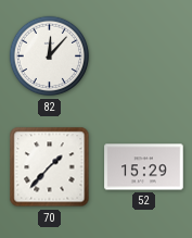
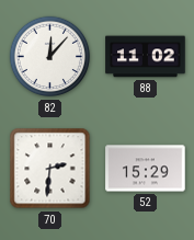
88: none -> 11:02 (146, 57)
70: 1:37 -> 2:31 (50, 169)
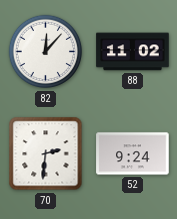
52: 15:29 -> 9:24 (133, 154)
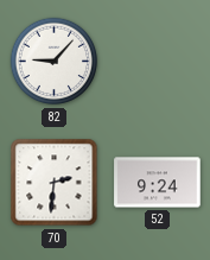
82: 12:07 -> 9:07 (55, 62)
88: 11:02 -> none (133, 52)
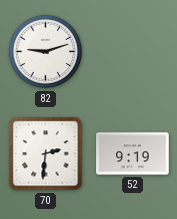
82: 9:07 -> 9:12 (46, 52)
52: 9:24 -> 9:19 (133, 154)
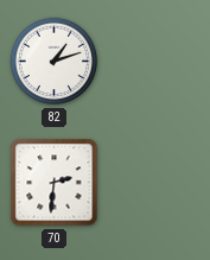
82: 9:12 -> 1:12 (55, 62)
52: 9:19 -> none (133, 154)
